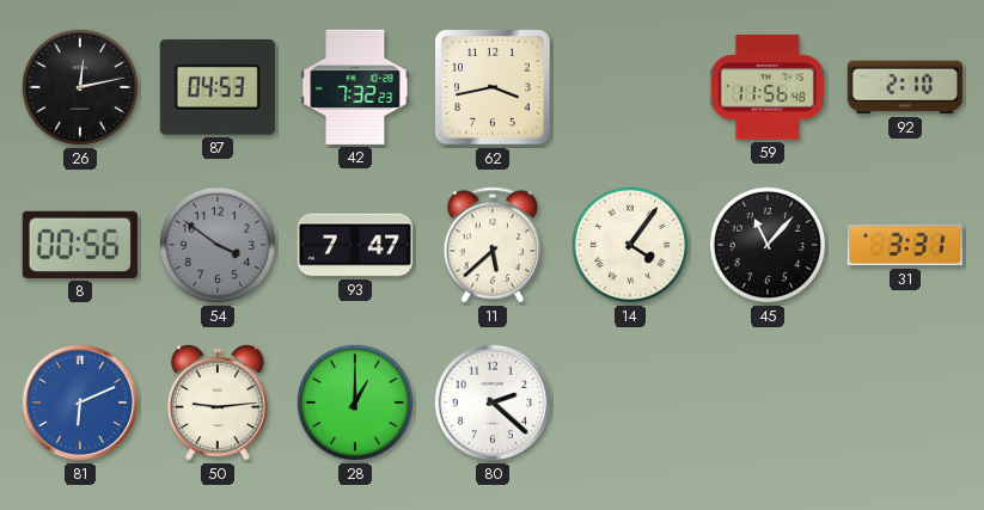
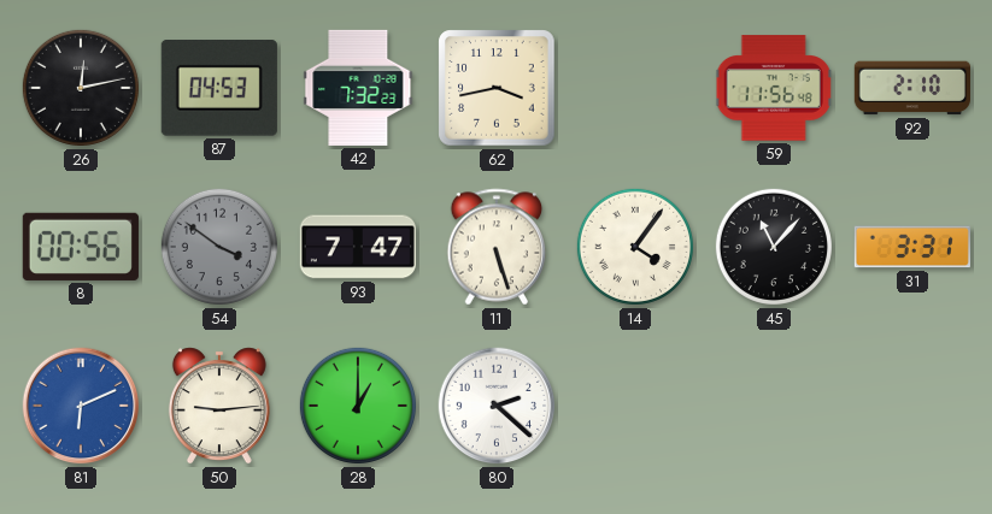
11: 5:38 -> 5:27 (497, 247)
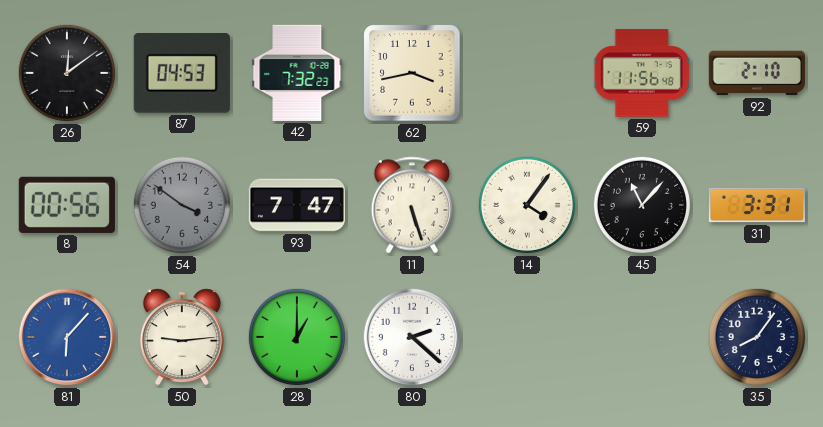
26: 12:13 -> 12:09 (67, 73)
81: 6:11 -> 6:07 (67, 337)
35: none -> 8:06 (757, 337)
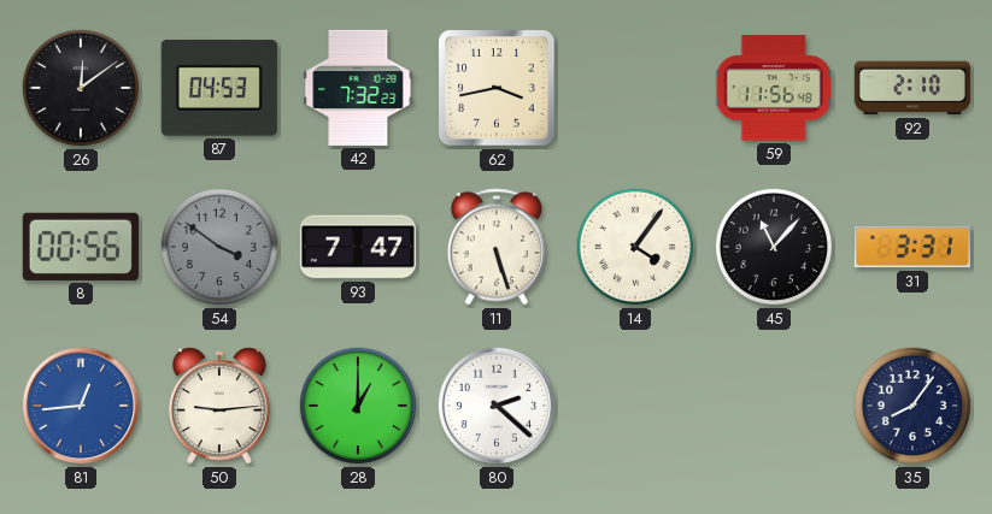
81: 6:07 -> 12:44 (81, 406)
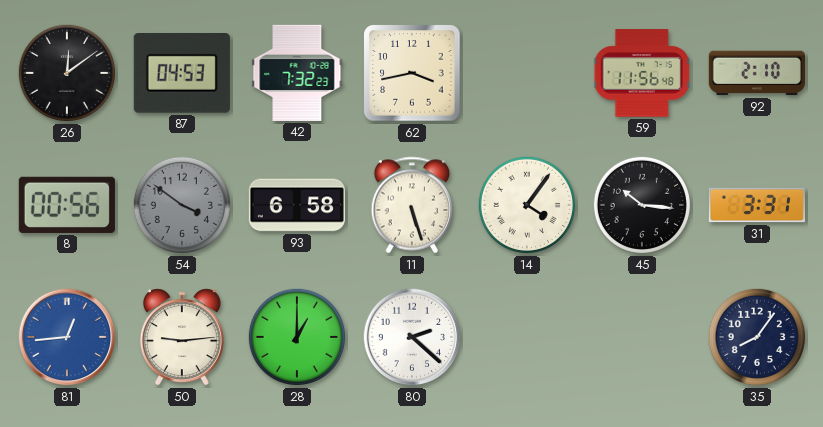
93: 7:47 -> 6:58 (297, 205)
45: 11:07 -> 10:16 (642, 205)
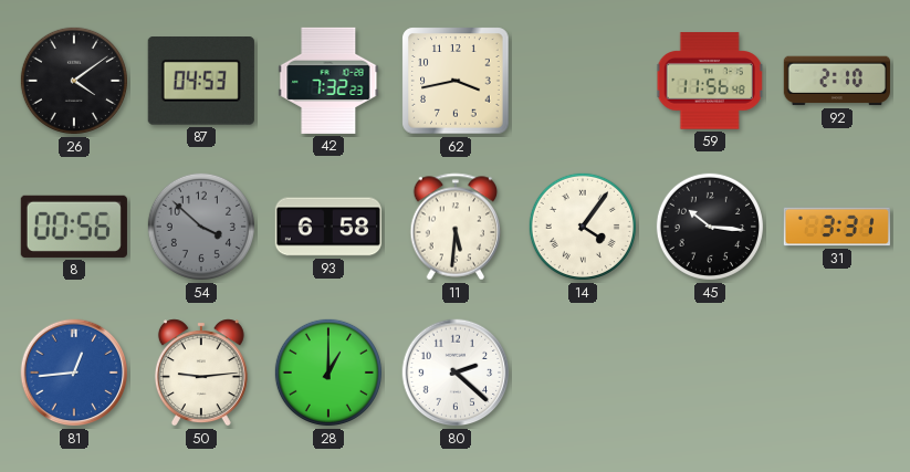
26: 12:09 -> 4:09 (74, 81)
54: 3:51 -> 3:52 (201, 227)
11: 5:27 -> 5:31 (456, 227)
35: 8:06 -> none (757, 337)
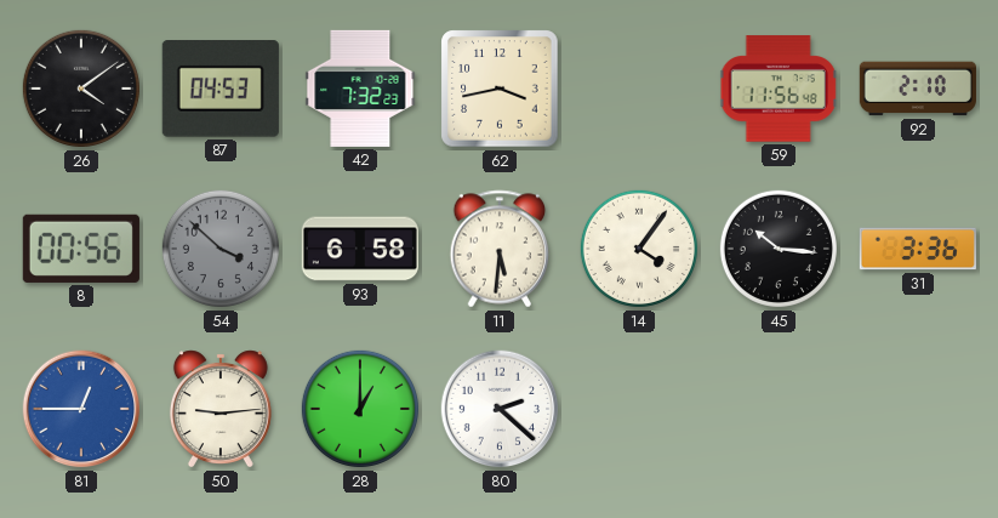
31: 3:31 -> 3:36 (918, 249)
81: 12:44 -> 12:45 (81, 409)
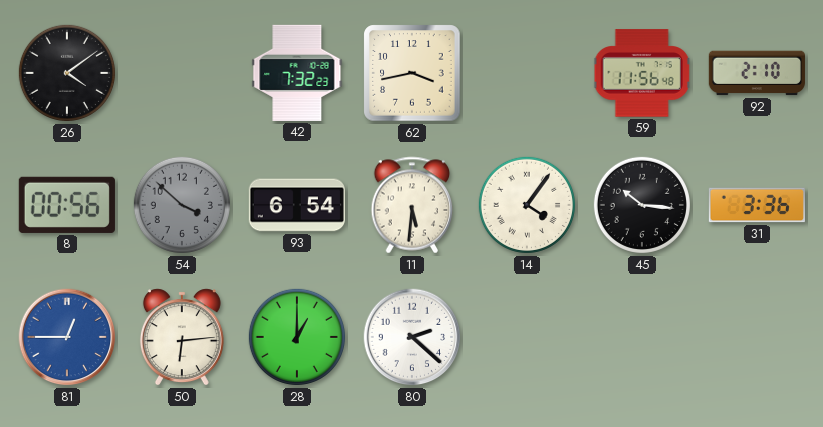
87: 04:53 -> none (221, 90)
93: 6:58 -> 6:54 (297, 205)
50: 9:14 -> 6:14 (182, 337)
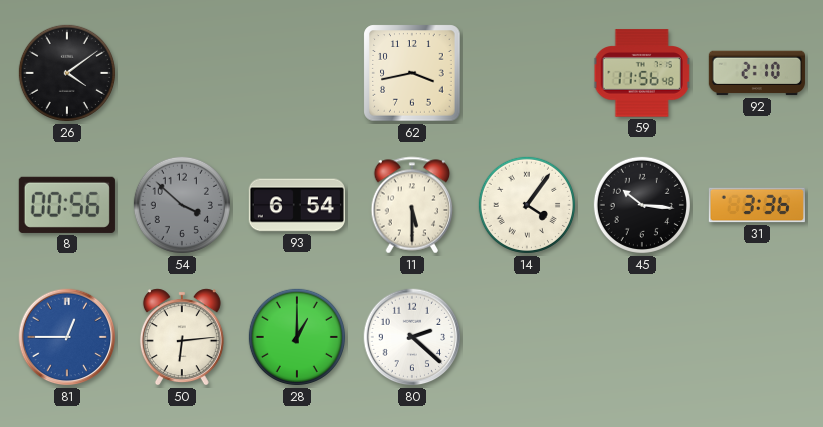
42: 7:32 -> none (297, 73)
11: 5:31 -> 5:30 (412, 205)
